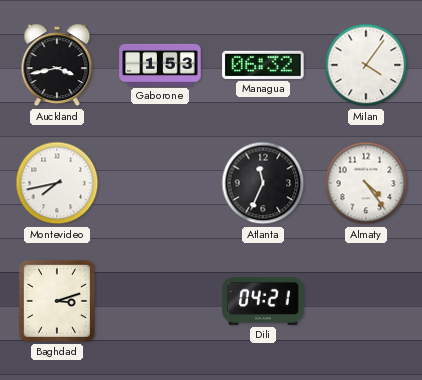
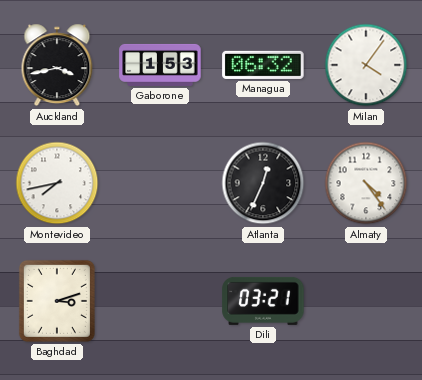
Atlanta: 11:34 -> 12:34 (263, 183)
Dili: 04:21 -> 03:21 (263, 301)
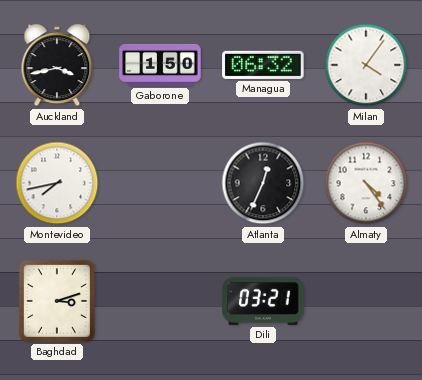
Gaborone: 1:53 -> 1:50 (160, 65)
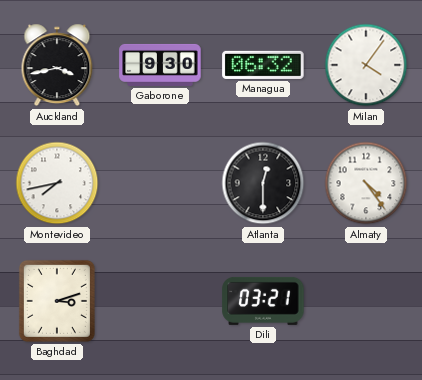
Gaborone: 1:50 -> 9:30 (160, 65)
Atlanta: 12:34 -> 12:30 (263, 183)
